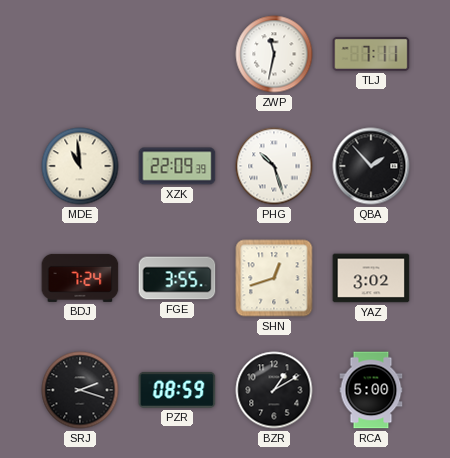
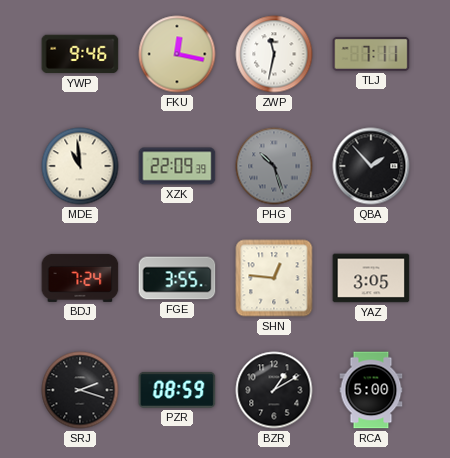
YWP: none -> 9:46 (80, 54)
FKU: none -> 12:17 (177, 54)
PHG dial: white -> grey (274, 166)
SHN: 12:42 -> 12:46 (274, 278)
YAZ: 3:02 -> 3:05 (371, 278)
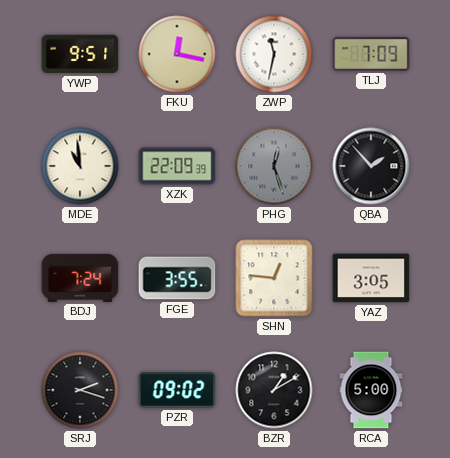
YWP: 9:46 -> 9:51 (80, 54)
TLJ: 7:11 -> 7:09 (371, 54)
PHG: 10:27 -> 12:27 (274, 166)
PZR: 08:59 -> 09:02 (177, 390)
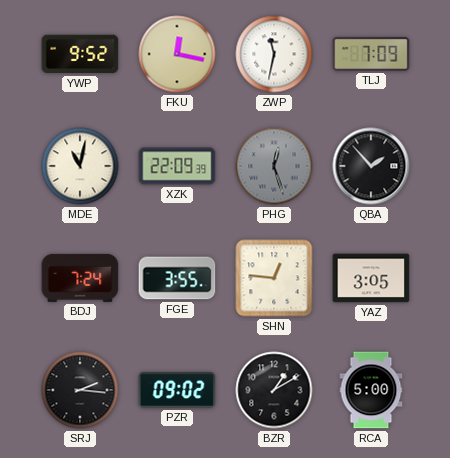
YWP: 9:51 -> 9:52 (80, 54)
MDE: 10:59 -> 11:02 (80, 166)
SRJ: 2:18 -> 2:16 (80, 390)
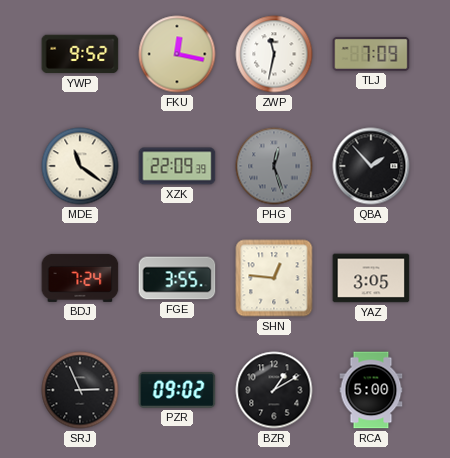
MDE: 11:02 -> 11:21 (80, 166)
SRJ: 2:16 -> 2:56 (80, 390)
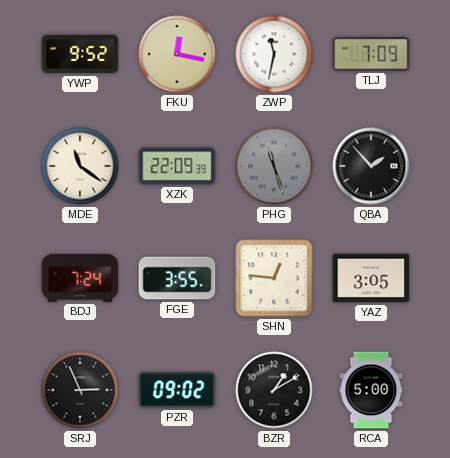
PHG: 12:27 -> 11:27 (274, 166)
